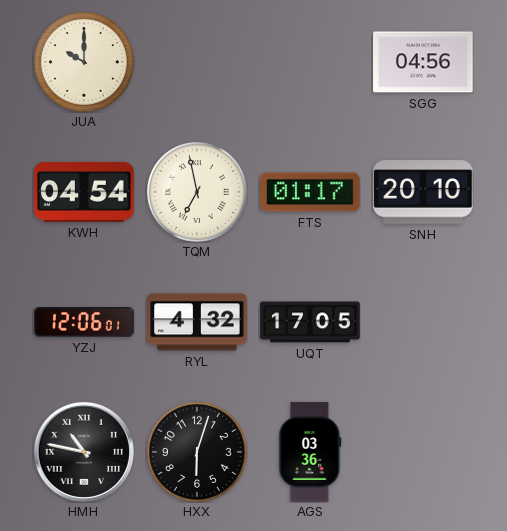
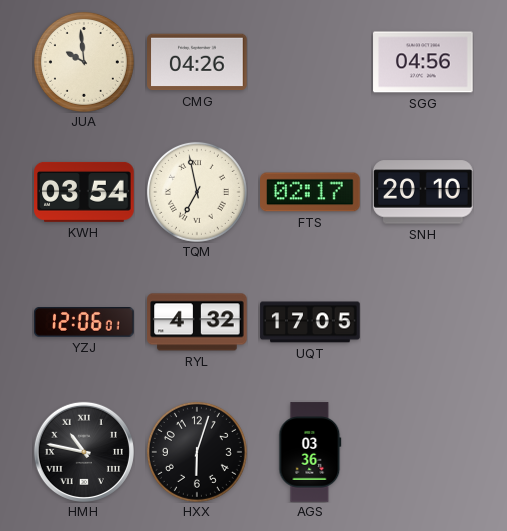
JUA: 10:00 -> 9:59 (84, 62)
CMG: none -> 04:26 (197, 62)
KWH: 04:54 -> 03:54 (84, 192)
FTS: 01:17 -> 02:17 (310, 192)
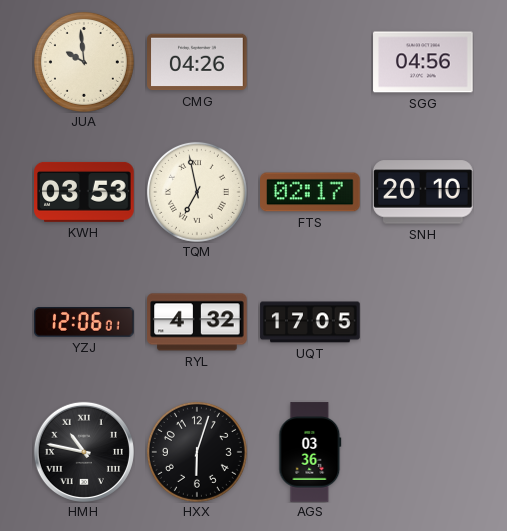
KWH: 03:54 -> 03:53 (84, 192)
